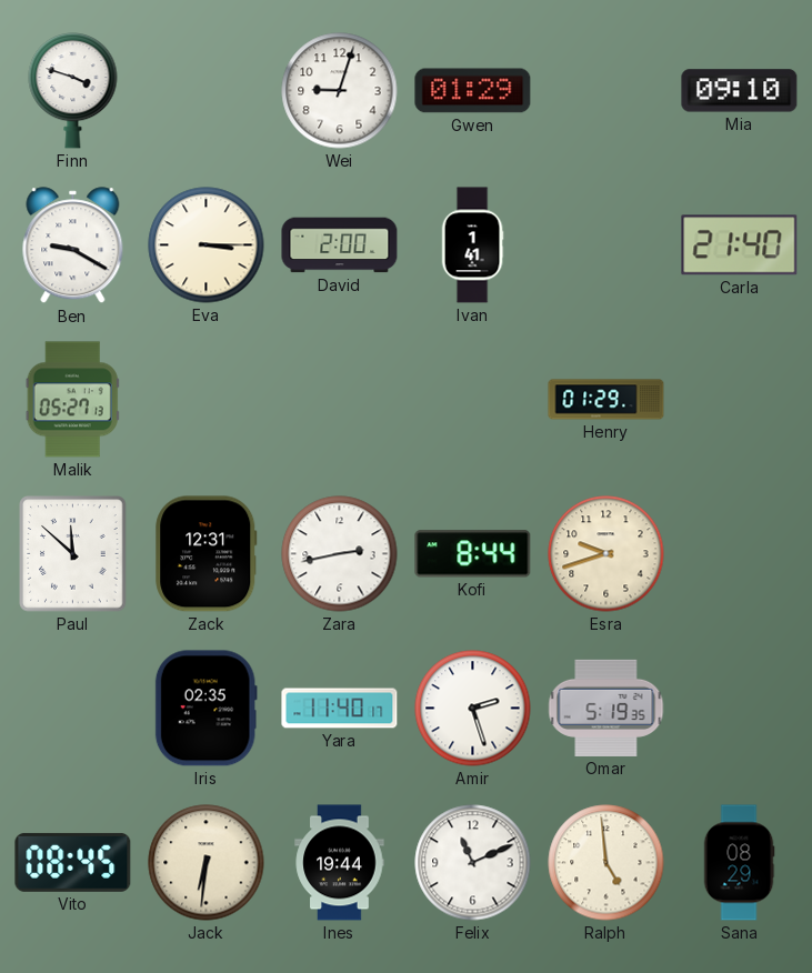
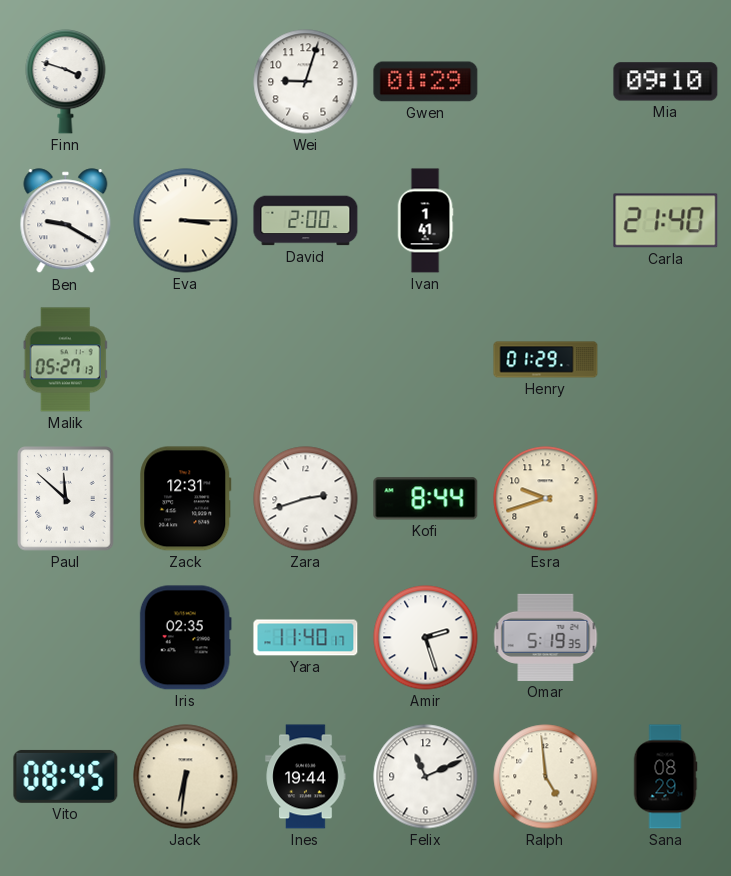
Zara: 2:43 -> 2:42 (306, 499)
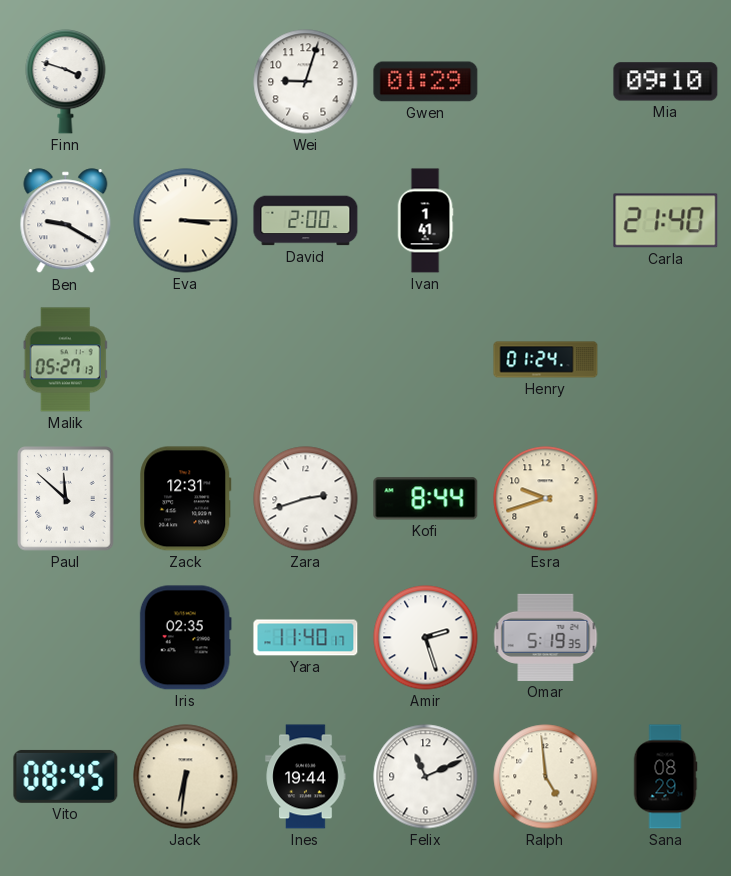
Henry: 01:29 -> 01:24 (546, 360)
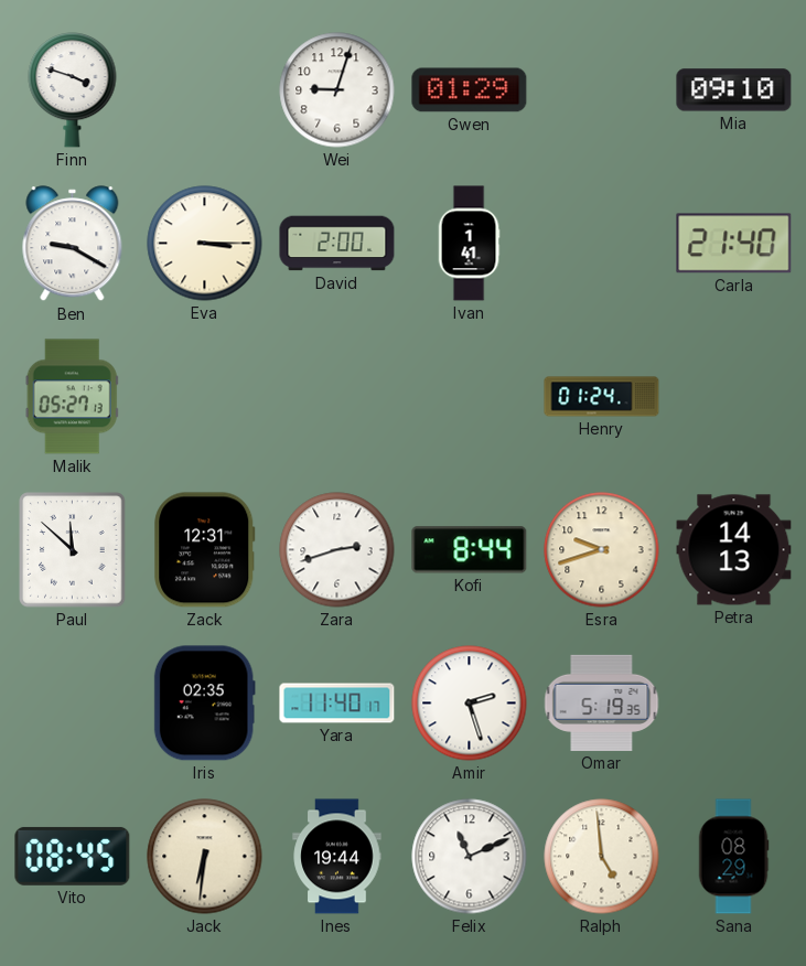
Petra: none -> 14:13 (734, 550)
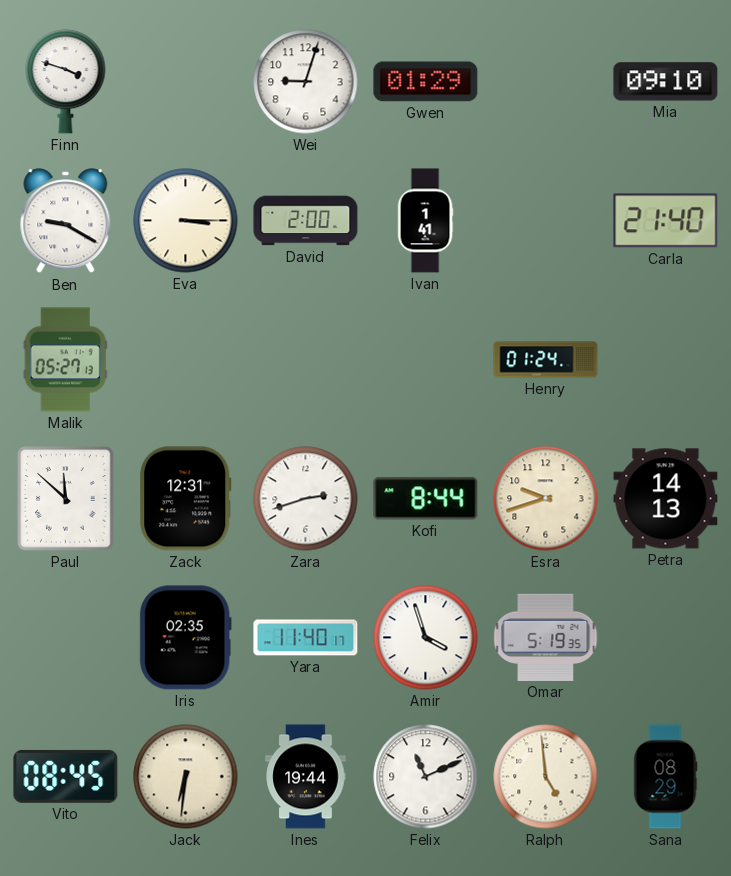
Amir: 2:27 -> 3:57 (426, 638)
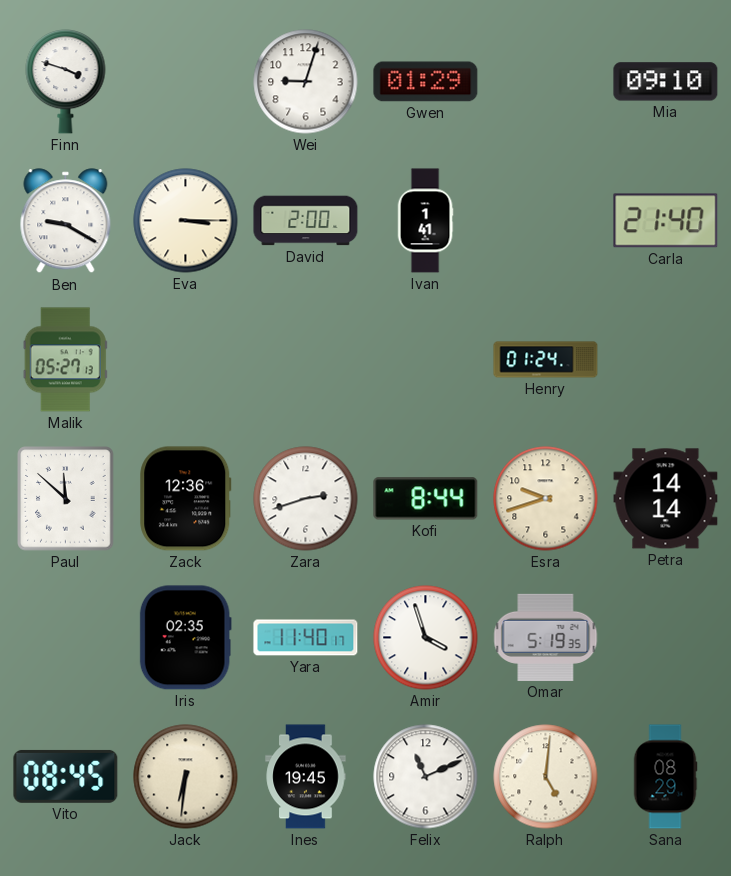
Zack: 12:31 -> 12:36 (186, 499)
Petra: 14:13 -> 14:14 (666, 499)
Ines: 19:44 -> 19:45 (306, 777)
Ralph: 4:59 -> 5:01 (546, 777)
